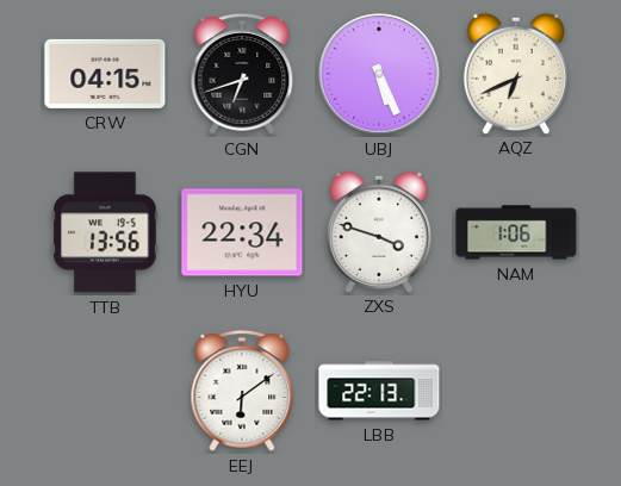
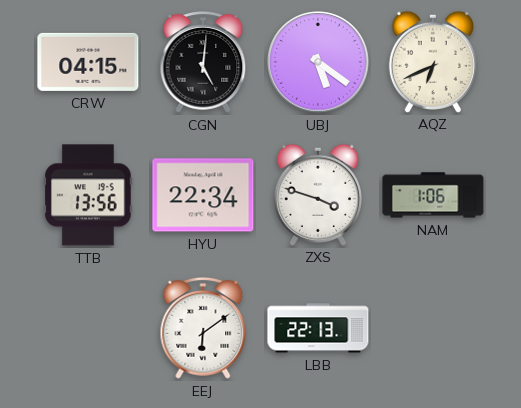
CGN: 6:42 -> 5:01 (203, 63)
UBJ: 5:26 -> 5:21 (318, 62)
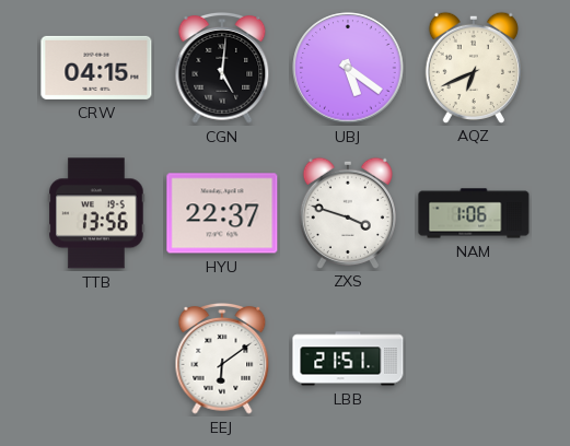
HYU: 22:34 -> 22:37 (222, 213)
LBB: 22:13 -> 21:51 (348, 359)
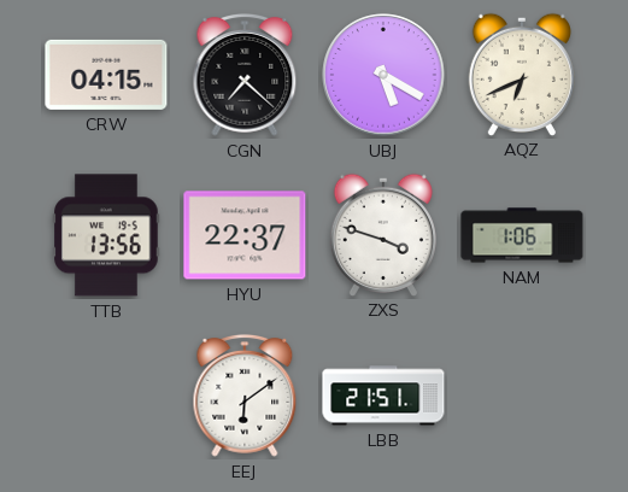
CGN: 5:01 -> 7:22 (245, 76)
UBJ: 5:21 -> 5:20 (383, 75)
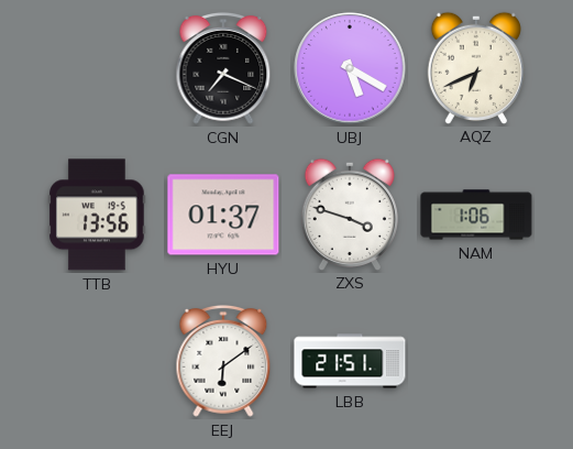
CRW: 04:15 -> none (106, 75)
CGN: 7:22 -> 7:19 (223, 69)
HYU: 22:37 -> 01:37 (223, 215)
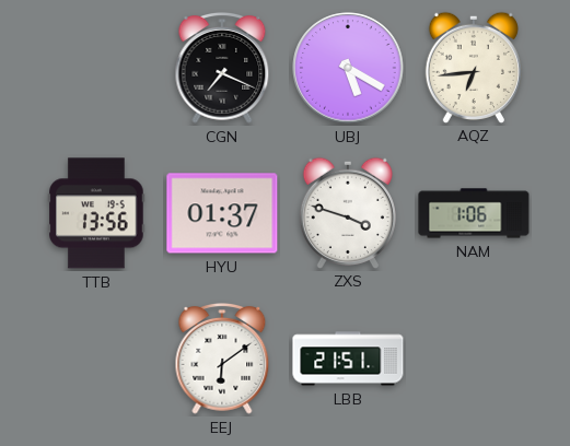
AQZ: 6:41 -> 6:44 (474, 67)
